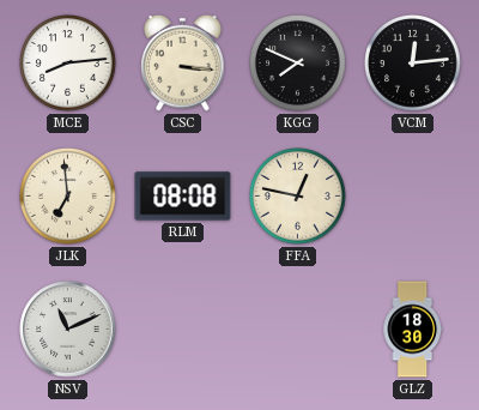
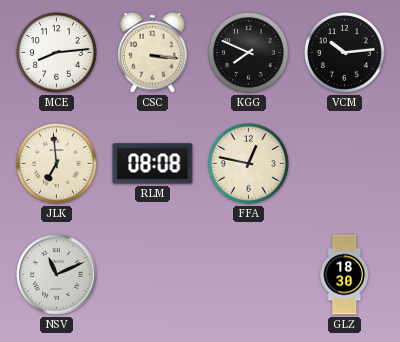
VCM: 12:14 -> 10:14 (345, 53)
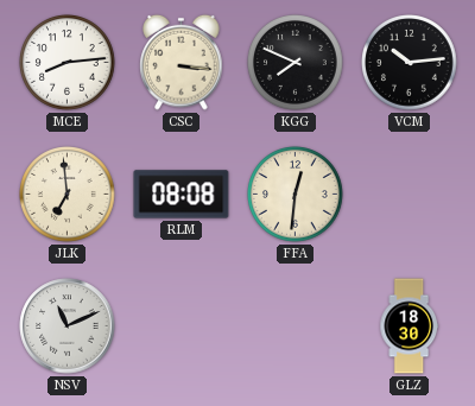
FFA: 12:47 -> 12:31 (296, 195)
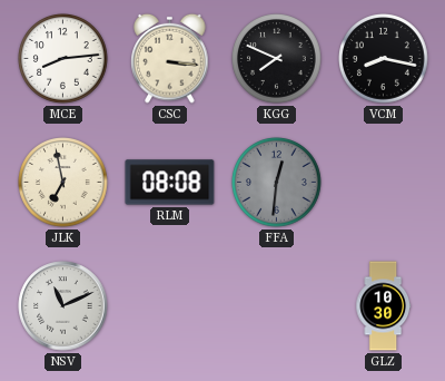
VCM: 10:14 -> 8:17 (384, 59)
JLK: 6:59 -> 6:58 (63, 183)
FFA dial: cream -> grey (277, 183)
GLZ: 18:30 -> 10:30 (383, 306)
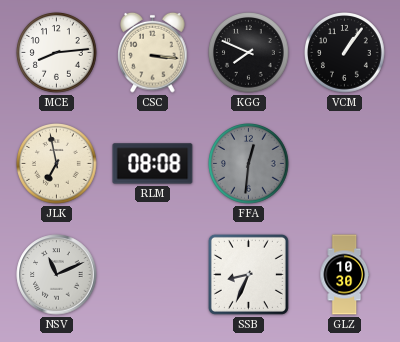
VCM: 8:17 -> 1:06 (345, 53)
SSB: none -> 8:34 (248, 274)
